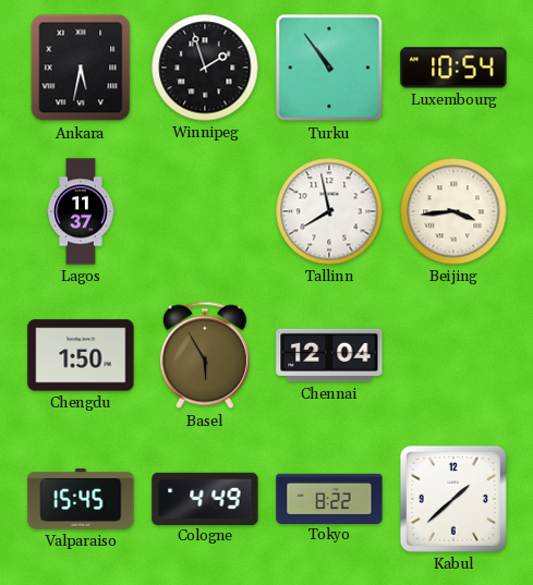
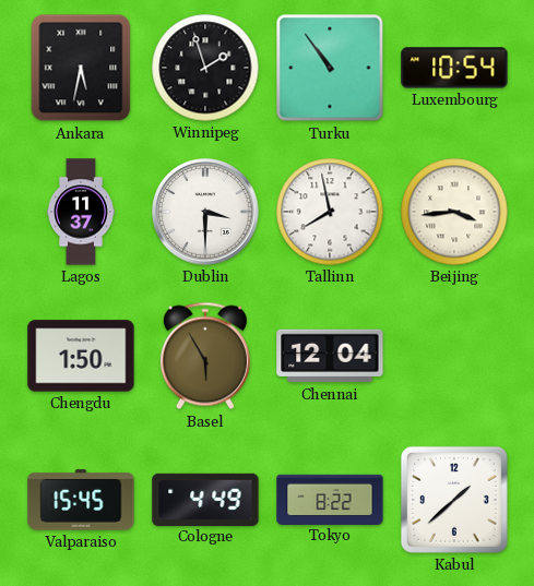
Dublin: none -> 3:30 (205, 212)
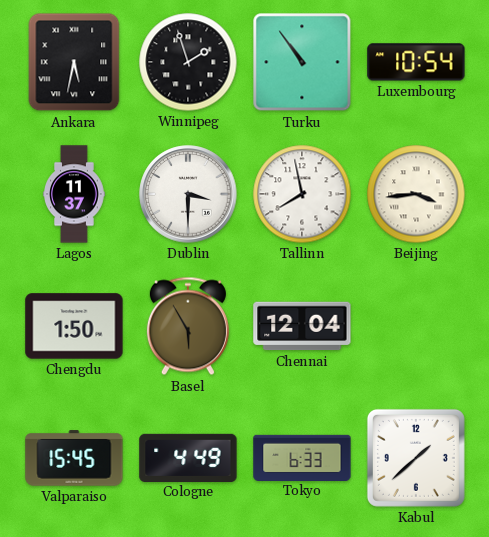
Tokyo: 8:22 -> 6:33 (302, 457)
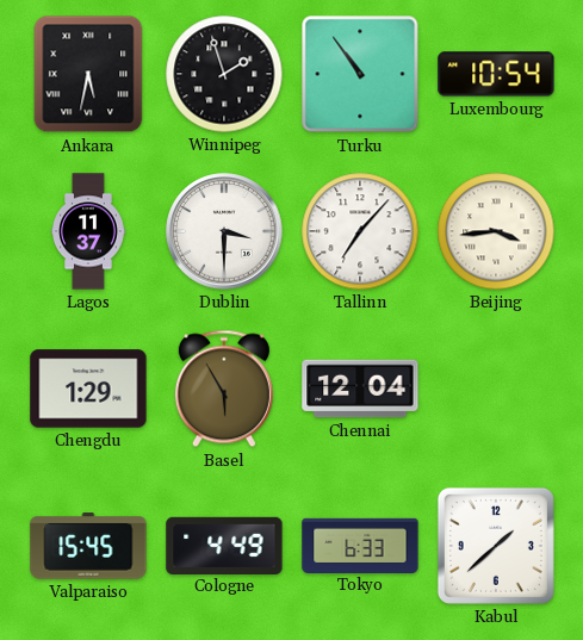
Tallinn: 7:58 -> 7:07 (360, 231)
Chengdu: 1:50 -> 1:29 (88, 389)
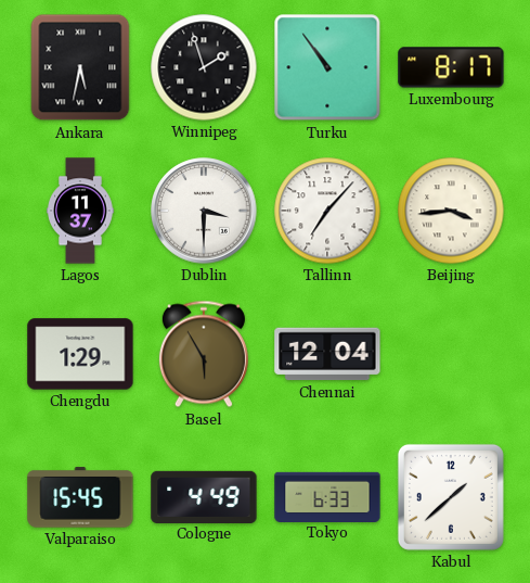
Luxembourg: 10:54 -> 8:17 (451, 67)
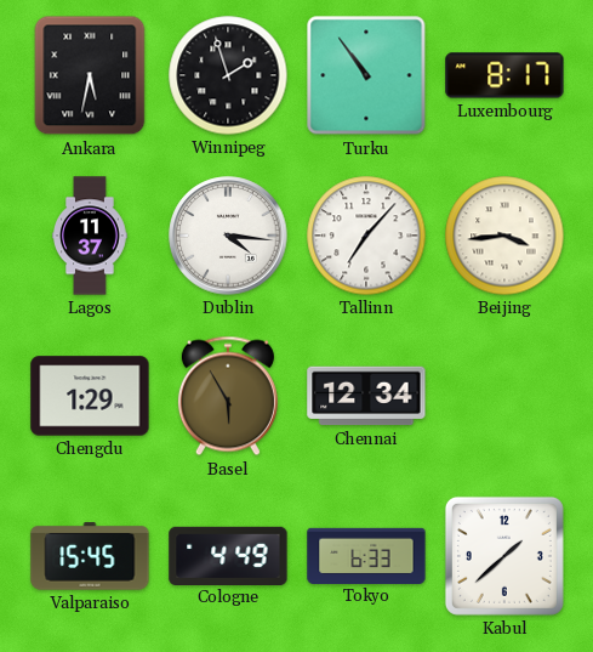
Dublin: 3:30 -> 4:16 (228, 236)
Chennai: 12:04 -> 12:34 (366, 396)
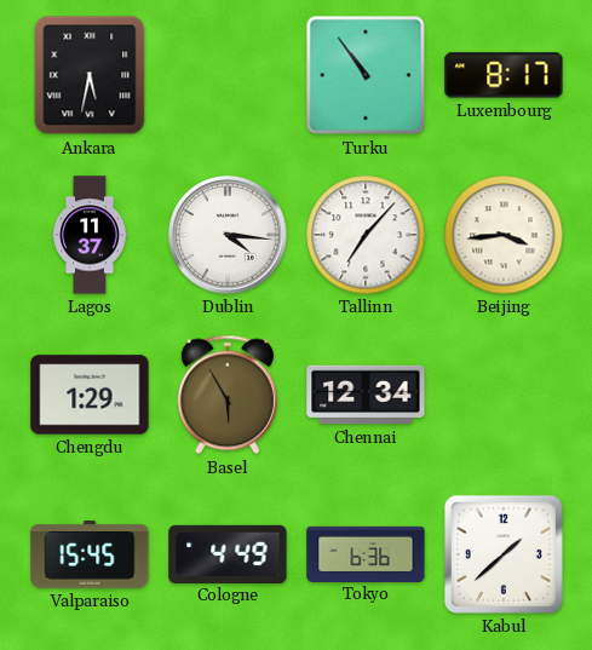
Winnipeg: 1:57 -> none (228, 75)
Tokyo: 6:33 -> 6:36 (366, 553)
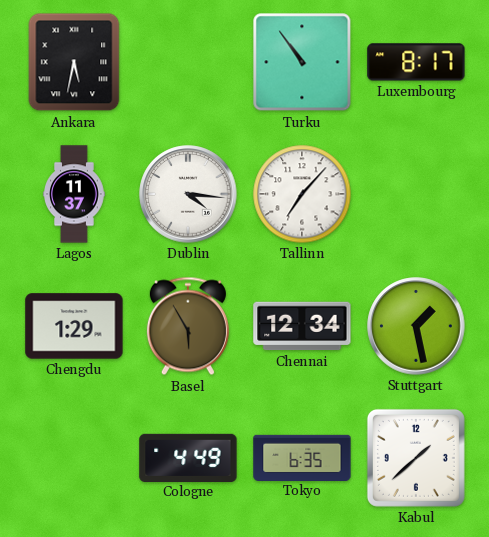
Beijing: 3:44 -> none (504, 235)
Stuttgart: none -> 1:28 (416, 326)
Valparaiso: 15:45 -> none (90, 554)
Tokyo: 6:36 -> 6:35 (302, 457)
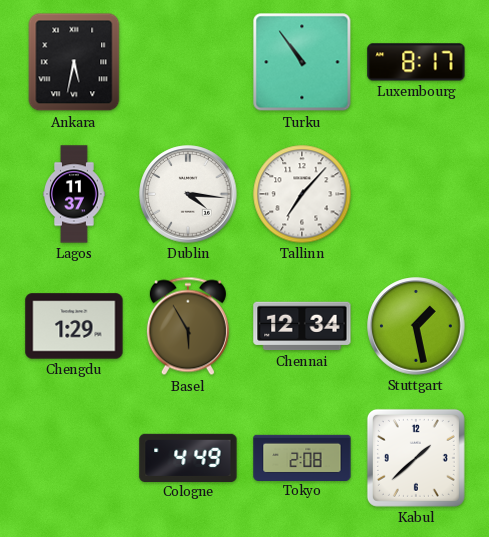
Tokyo: 6:35 -> 2:08 (302, 457)
